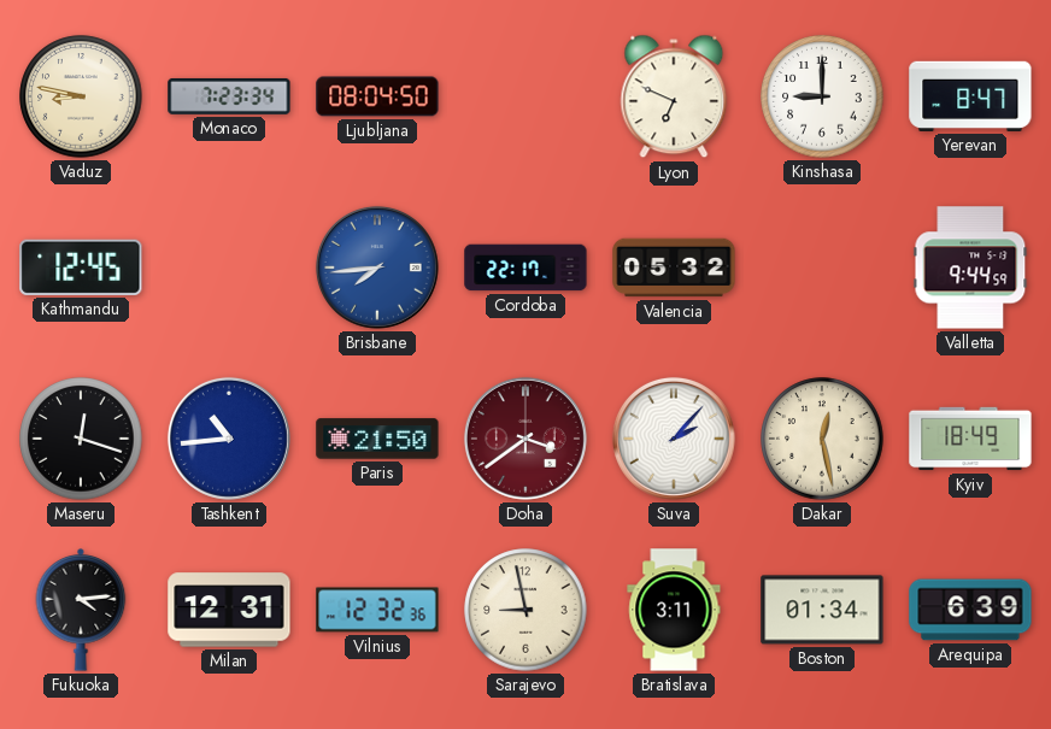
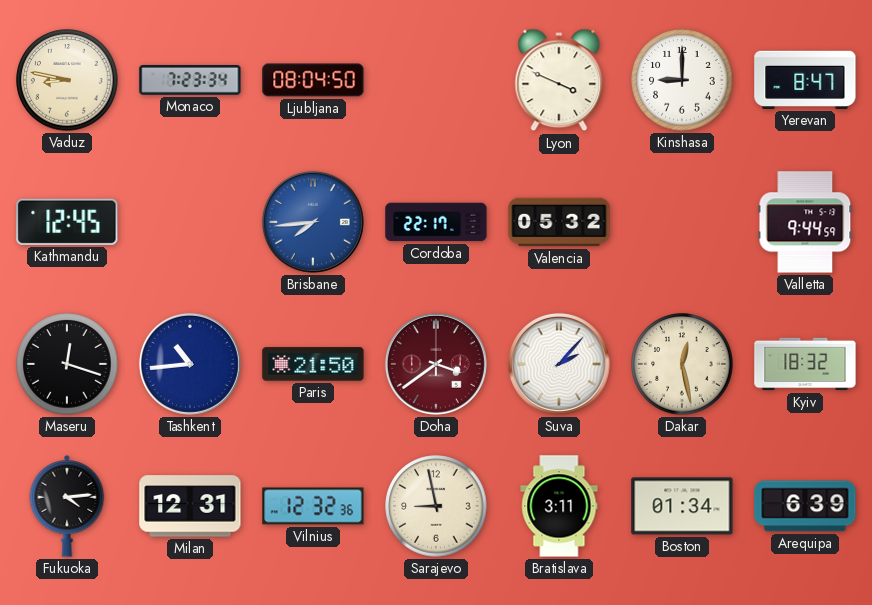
Lyon: 6:49 -> 3:49 (559, 80)
Kyiv: 18:49 -> 18:32 (805, 364)
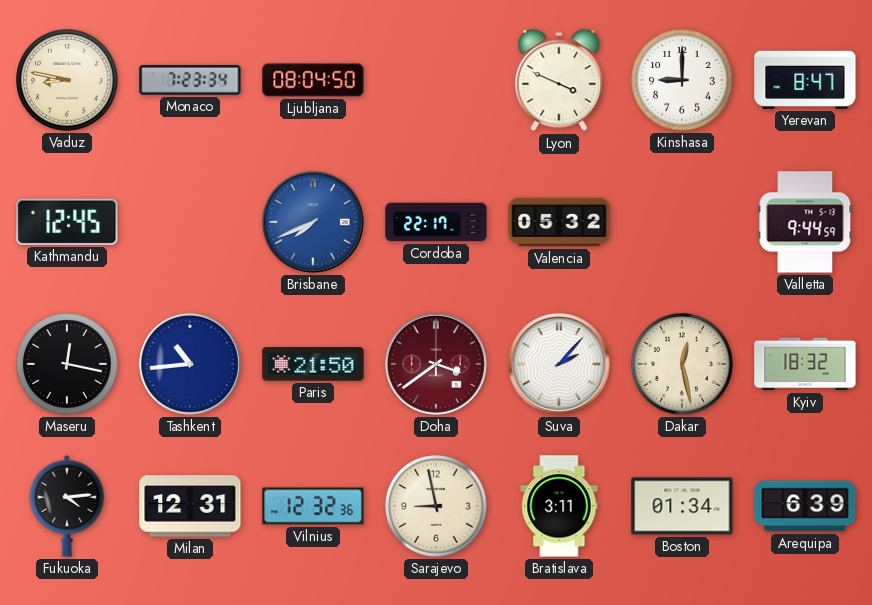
Brisbane: 7:44 -> 7:41 (313, 222)
Maseru: 12:18 -> 12:17 (67, 364)
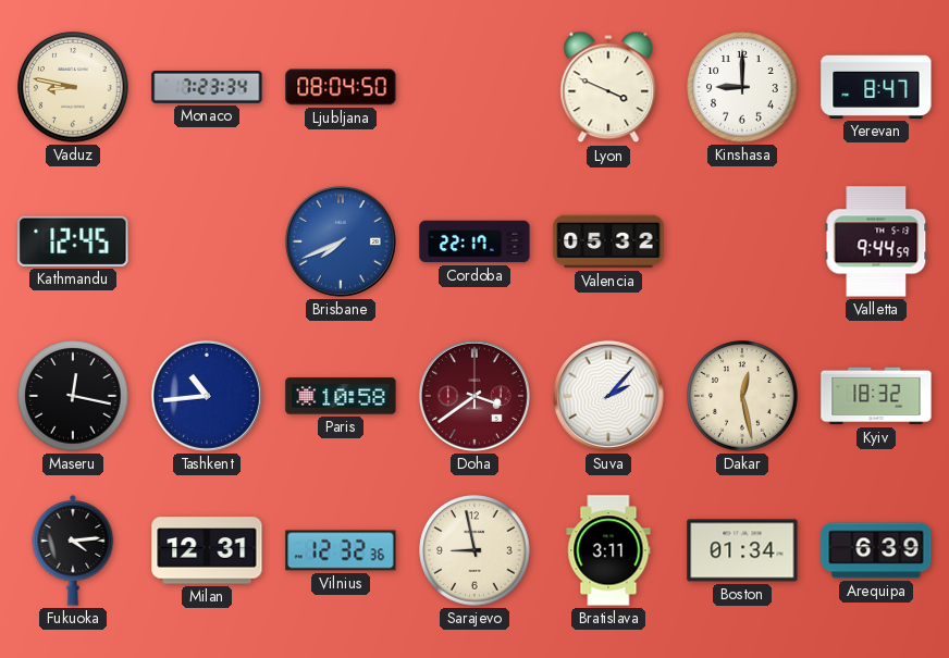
Paris: 21:50 -> 10:58 (341, 396)
